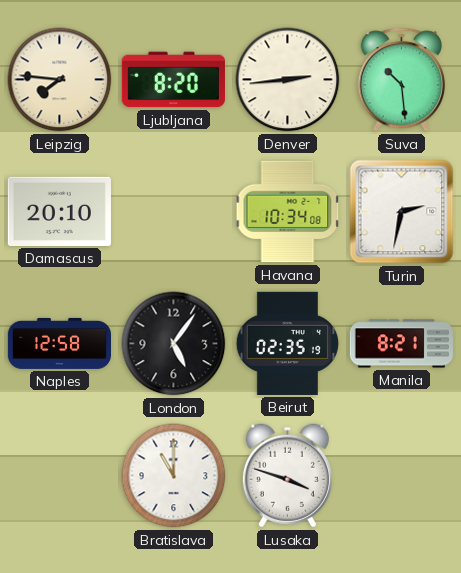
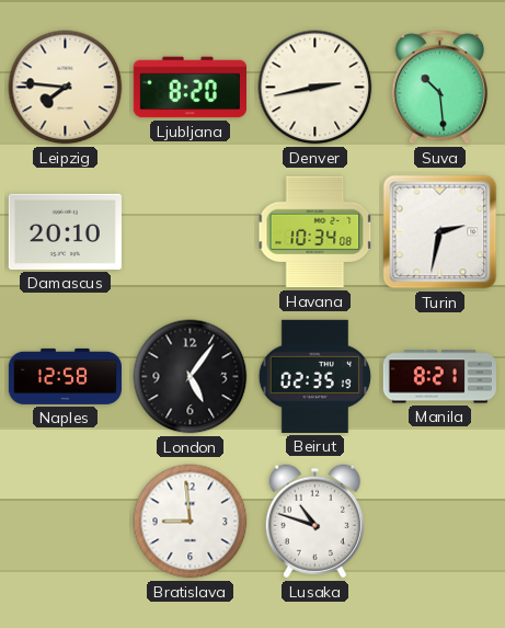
Denver: 2:44 -> 2:43 (315, 88)
Bratislava: 11:00 -> 8:59 (191, 522)
Lusaka: 3:48 -> 10:48 (314, 522)
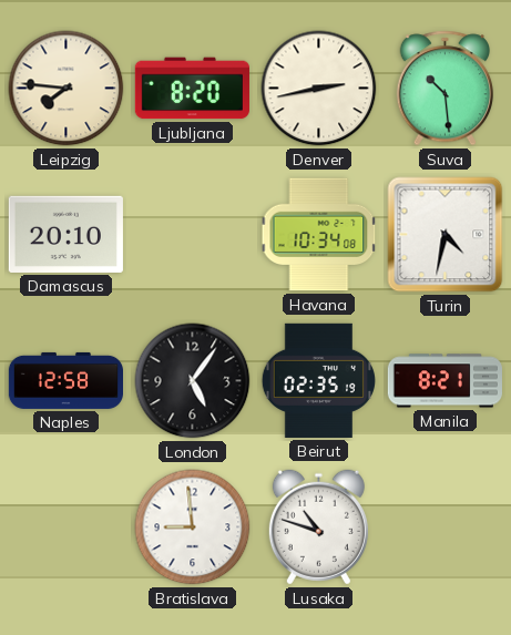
Turin: 2:32 -> 4:32 (446, 235)
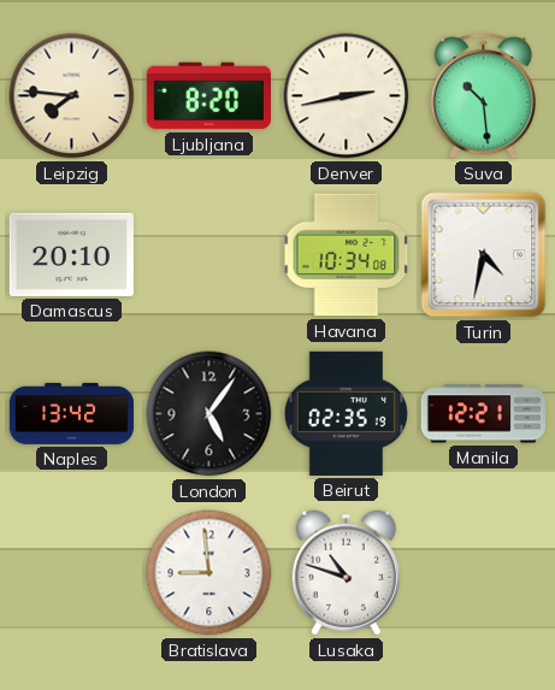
Naples: 12:58 -> 13:42 (71, 413)
Manila: 8:21 -> 12:21 (483, 414)
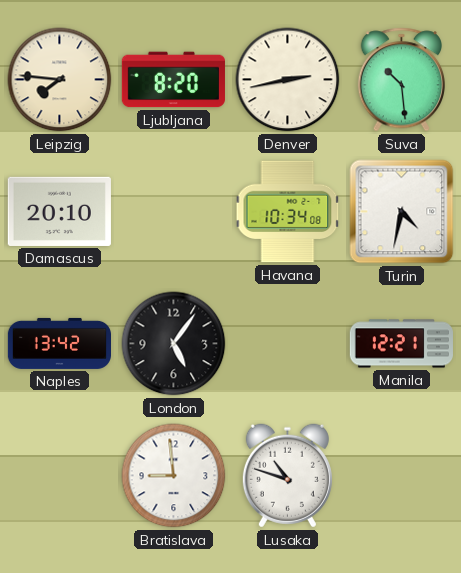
Beirut: 02:35 -> none (346, 413)
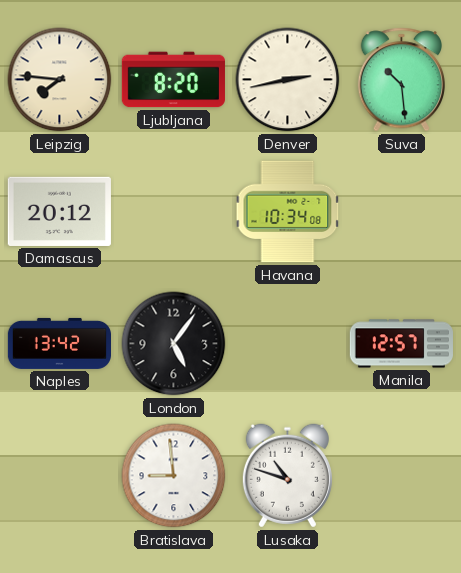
Damascus: 20:10 -> 20:12 (59, 211)
Turin: 4:32 -> none (402, 212)
Manila: 12:21 -> 12:57 (401, 344)
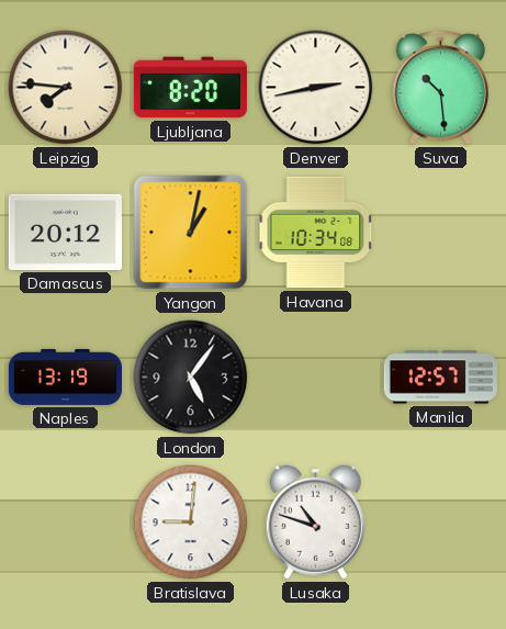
Yangon: none -> 1:02 (191, 233)
Naples: 13:42 -> 13:19 (65, 377)
Bratislava: 8:59 -> 9:01 (191, 523)
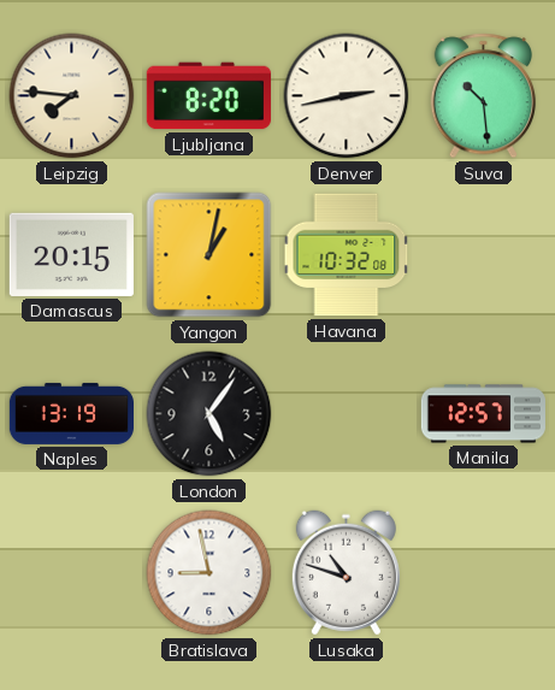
Damascus: 20:12 -> 20:15 (71, 254)
Havana: 10:34 -> 10:32 (347, 255)
Bratislava: 9:01 -> 8:58 (209, 573)
